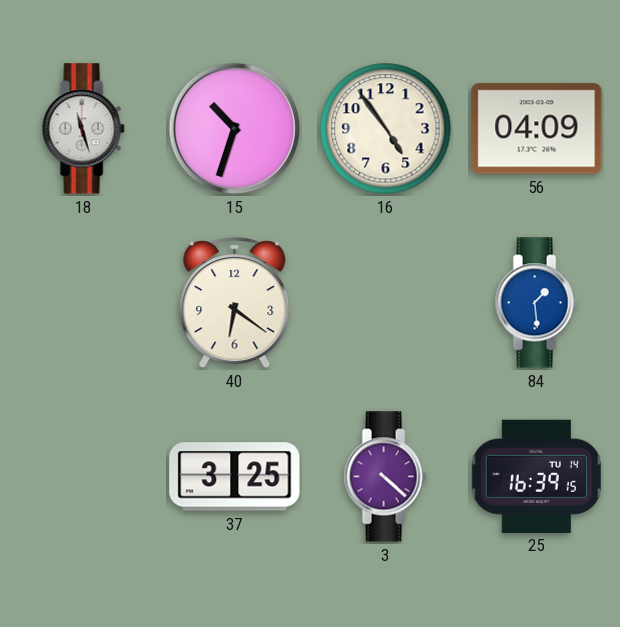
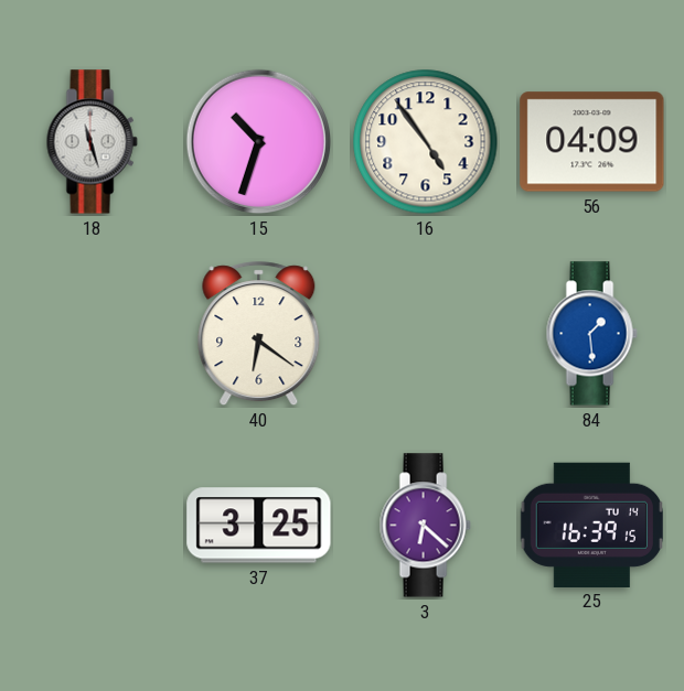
3: 4:22 -> 6:22 (425, 526)
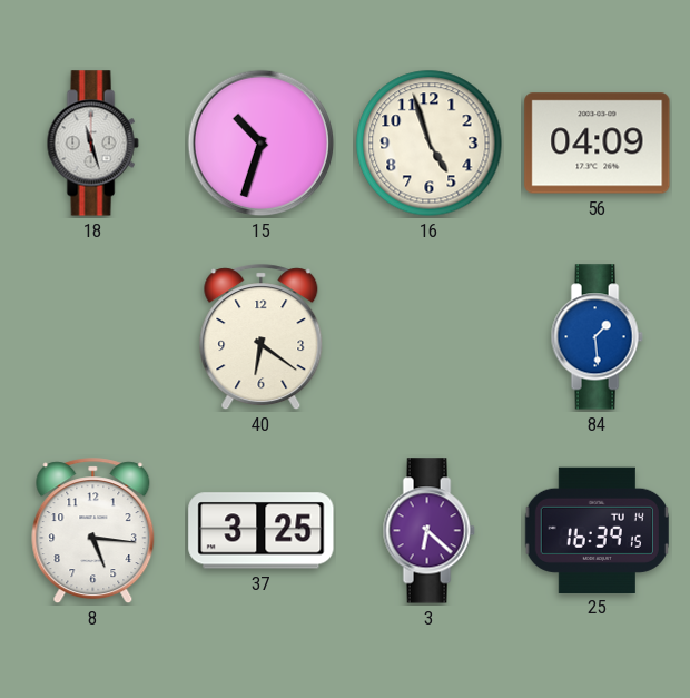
16: 4:54 -> 4:57 (430, 144)
8: none -> 5:16 (93, 531)
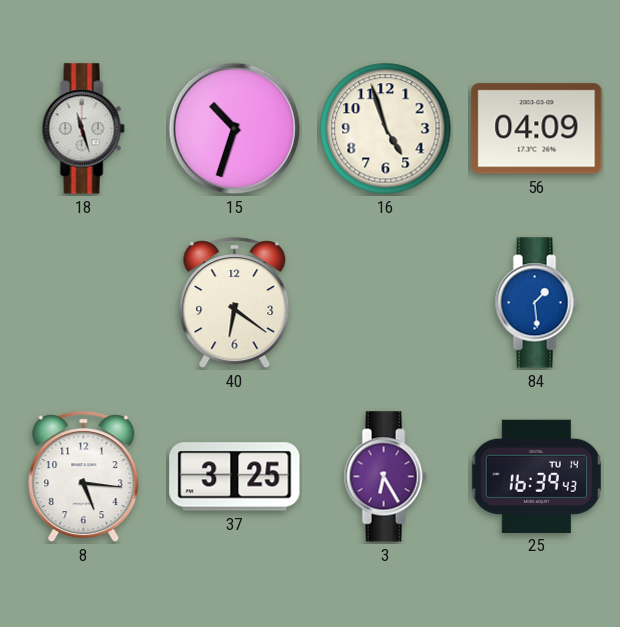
3: 6:22 -> 6:25 (385, 477)
25: 16:39:15 -> 16:39:43 (536, 476)
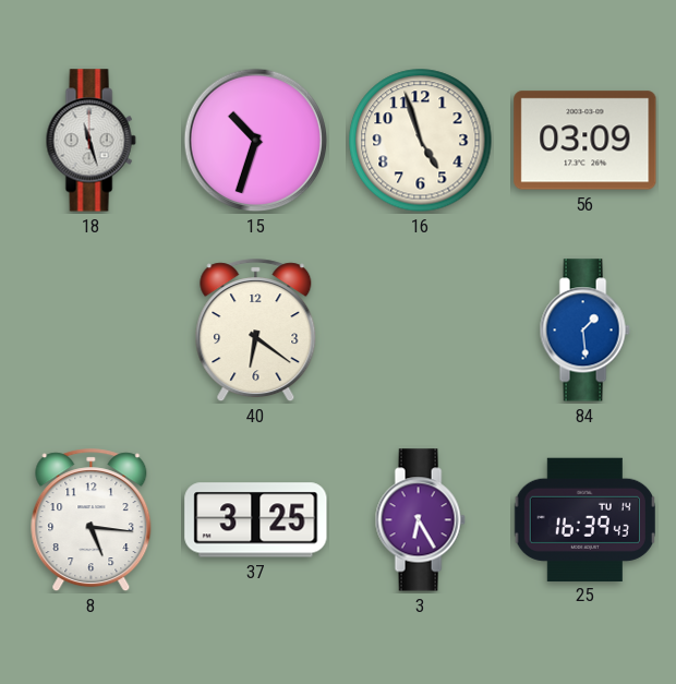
56: 04:09 -> 03:09 (586, 141)
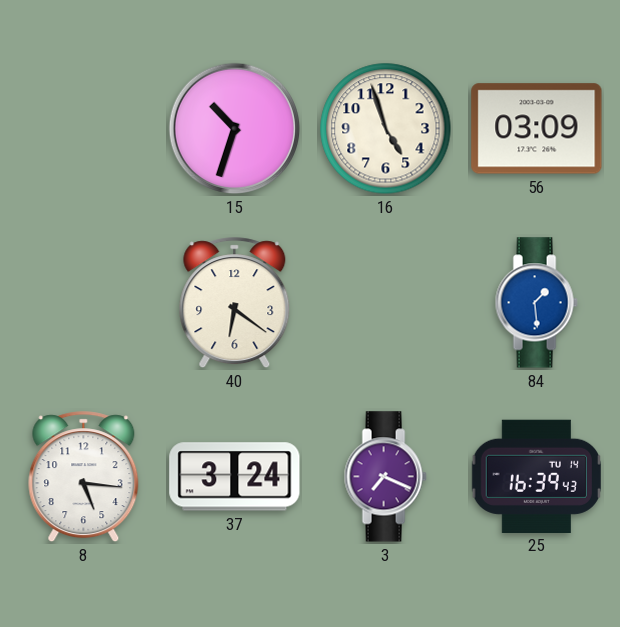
18: 11:27 -> none (90, 141)
37: 3:25 -> 3:24 (235, 477)
3: 6:25 -> 7:19 (385, 477)
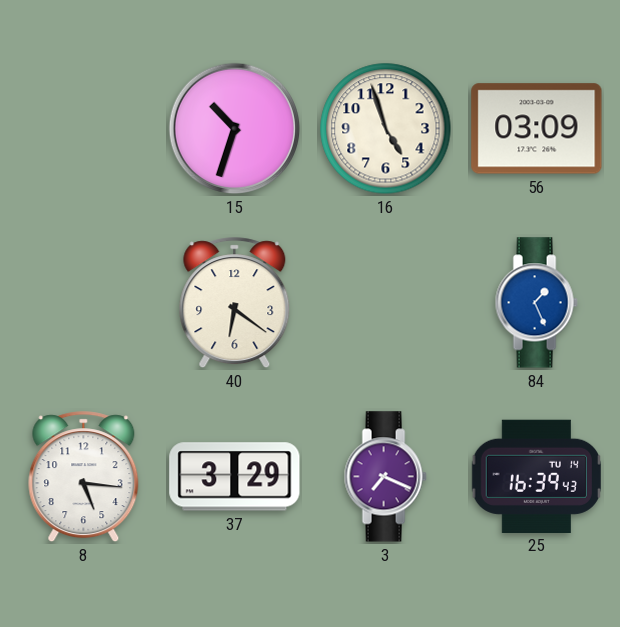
84: 1:29 -> 1:26 (536, 303)
37: 3:24 -> 3:29 (235, 477)
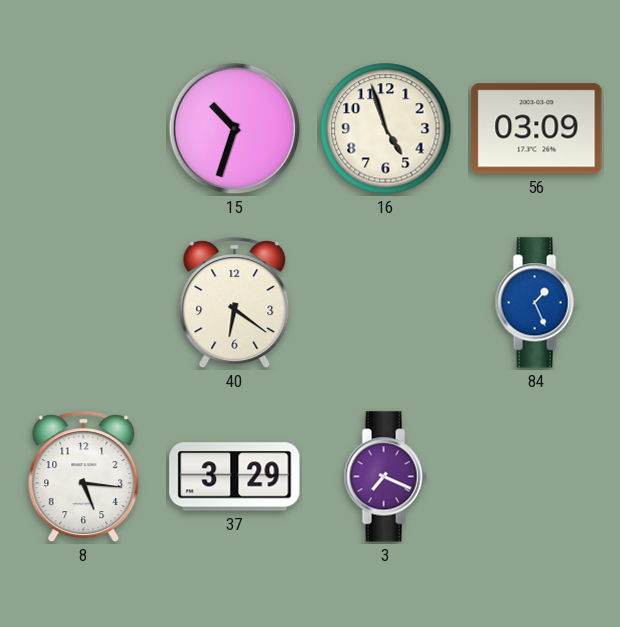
25: 16:39 -> none (536, 476)
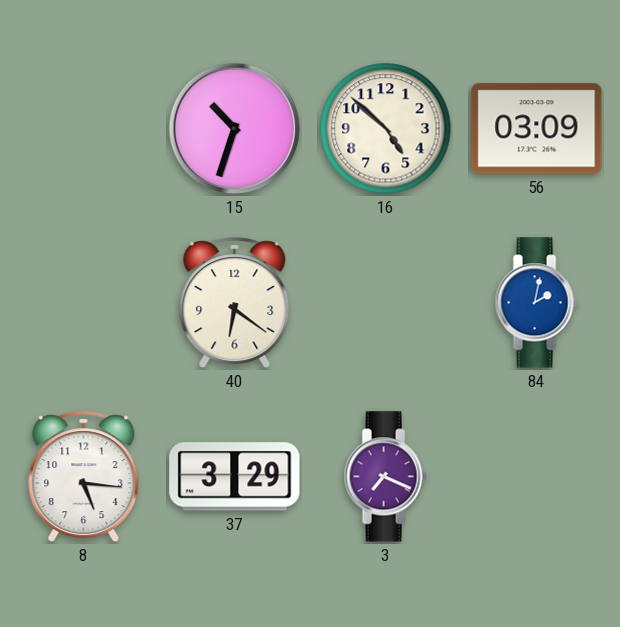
16: 4:57 -> 4:52 (386, 129)
84: 1:26 -> 2:02 (536, 303)
